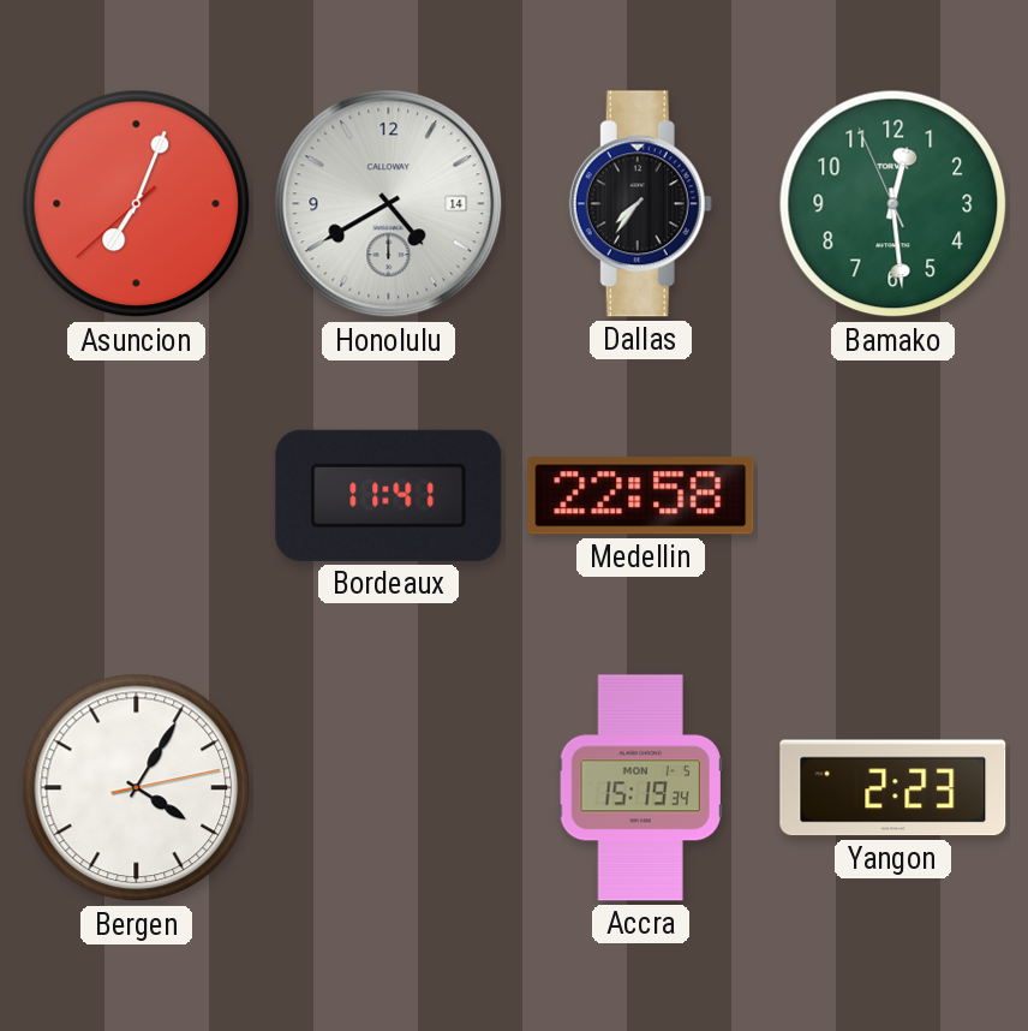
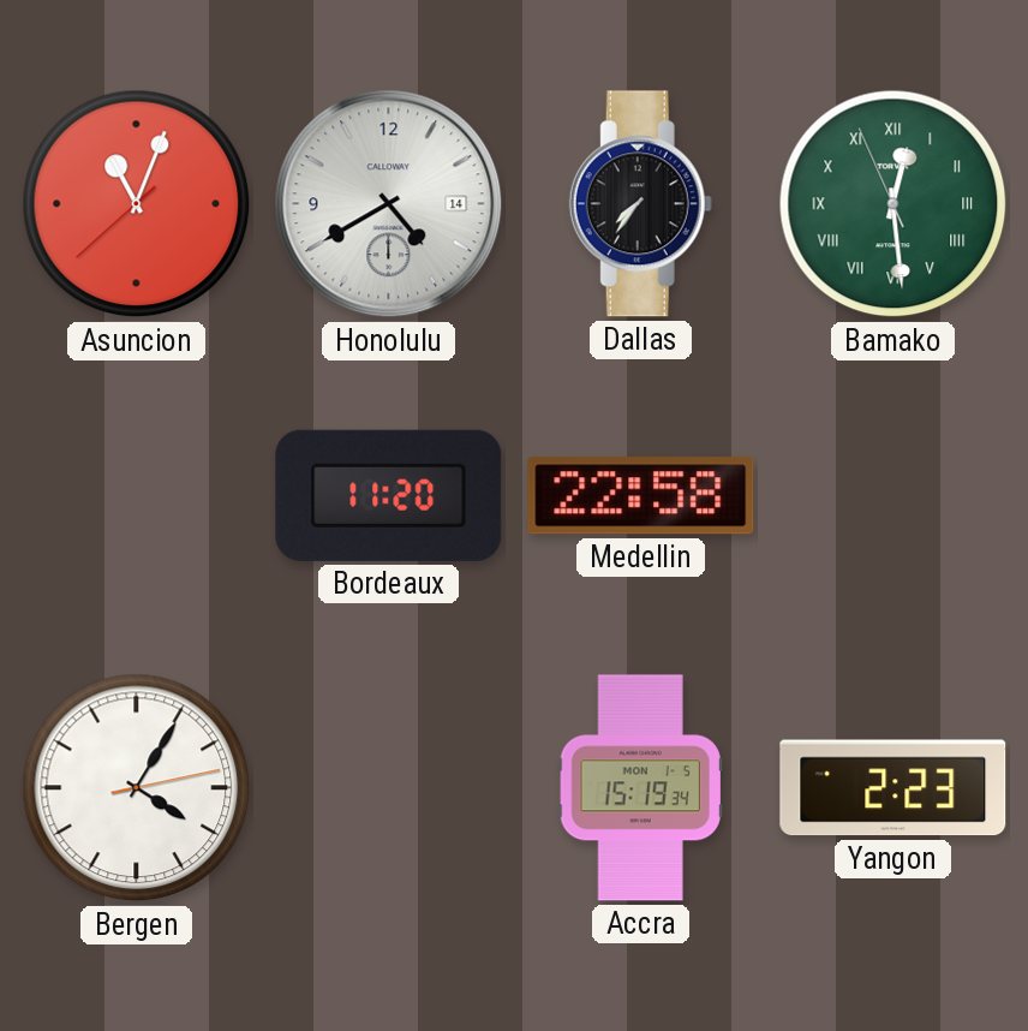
Asuncion: 7:03 -> 11:03 (137, 204)
Bamako numerals: Arabic -> Roman (893, 204)
Bordeaux: 11:41 -> 11:20 (389, 495)
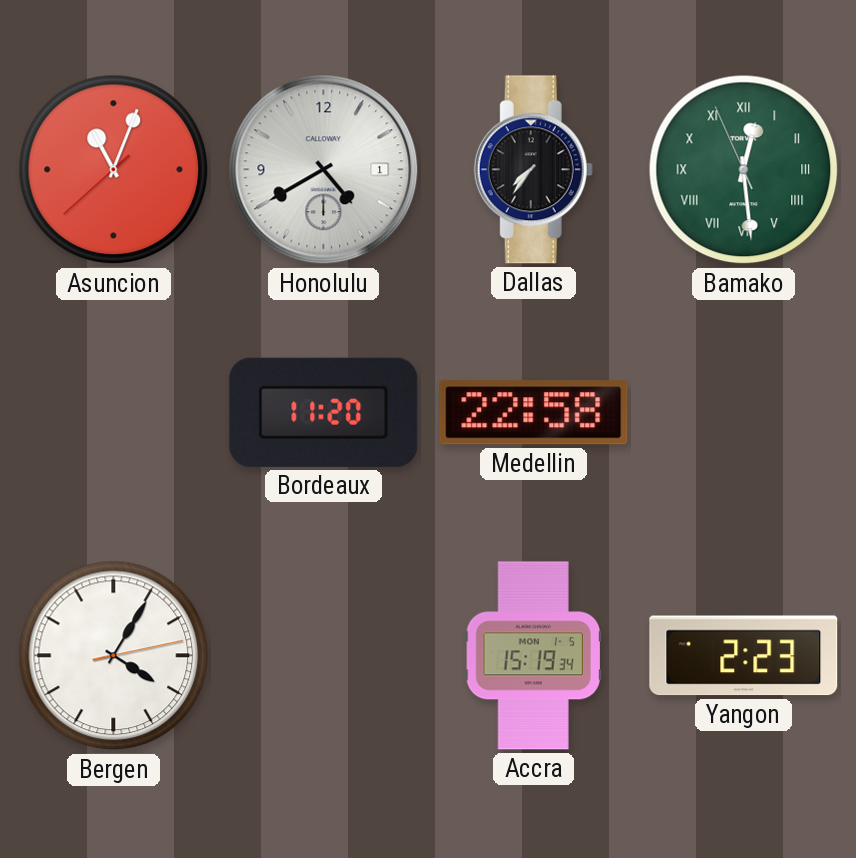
Honolulu date: 14 -> 1 (324, 170)
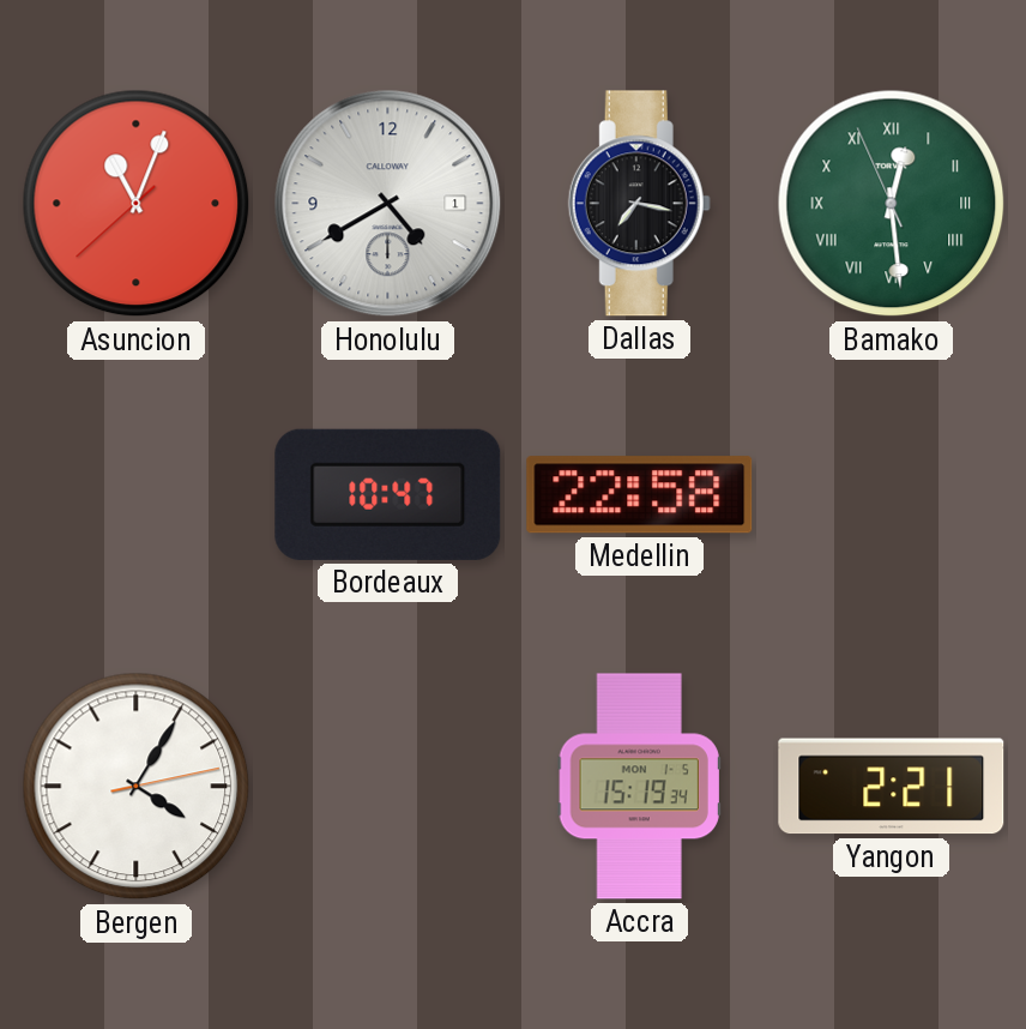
Dallas: 7:36 -> 7:17 (639, 204)
Bordeaux: 11:20 -> 10:47 (388, 494)
Yangon: 2:23 -> 2:21 (892, 787)
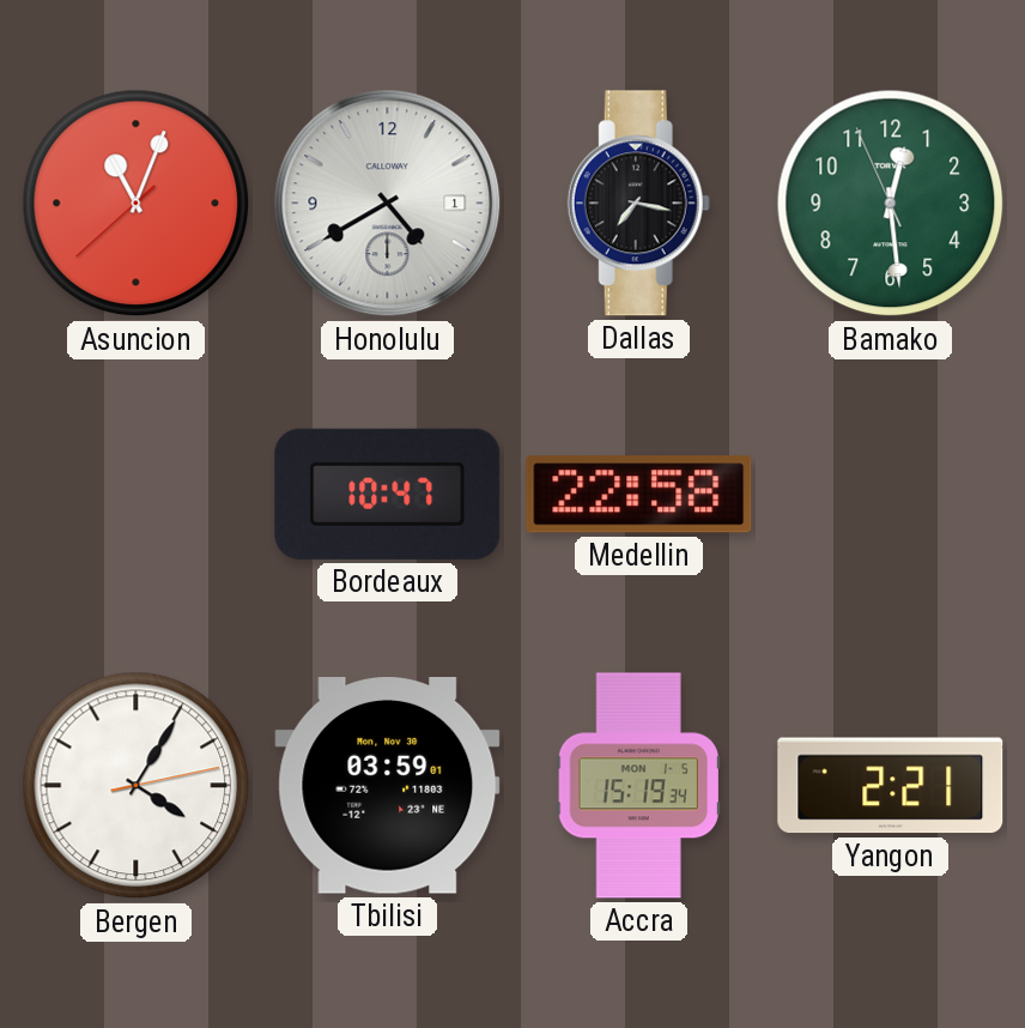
Bamako numerals: Roman -> Arabic (891, 204)
Tbilisi: none -> 03:59 (388, 786)
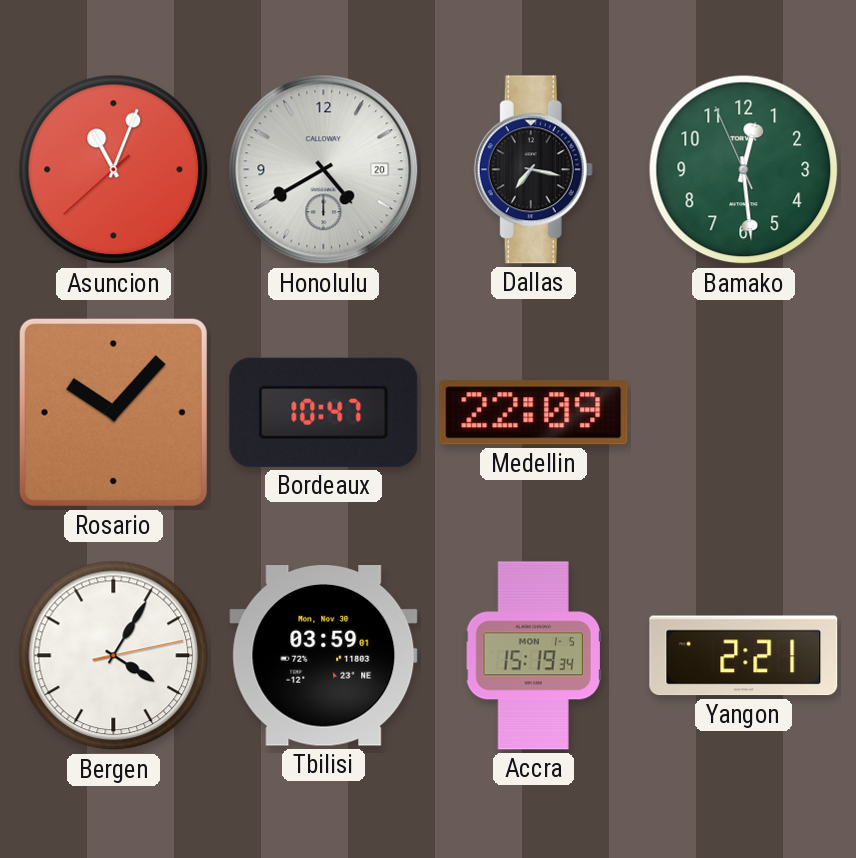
Honolulu date: 1 -> 20 (324, 170)
Rosario: none -> 10:07 (113, 412)
Medellin: 22:58 -> 22:09 (534, 413)
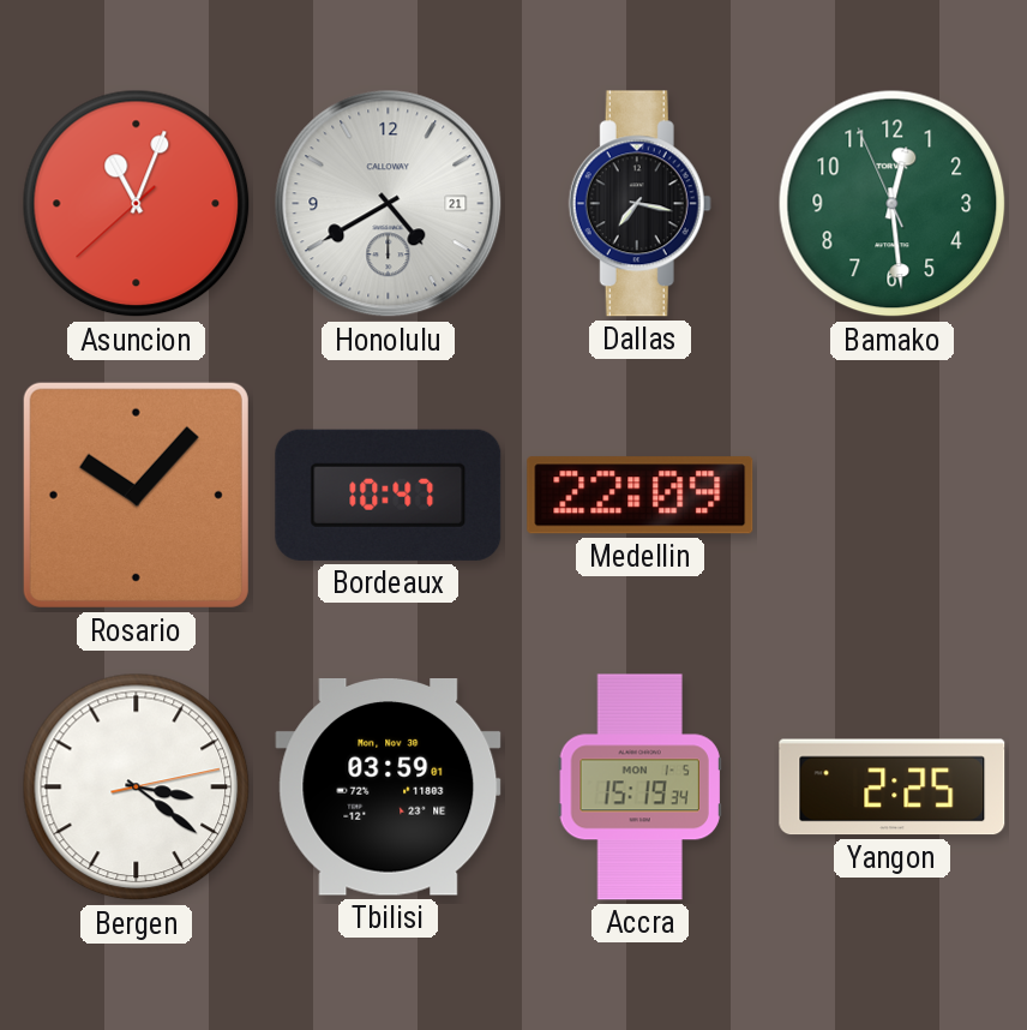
Honolulu date: 20 -> 21 (389, 204)
Bergen: 4:05 -> 3:21 (137, 788)
Yangon: 2:21 -> 2:25 (893, 788)
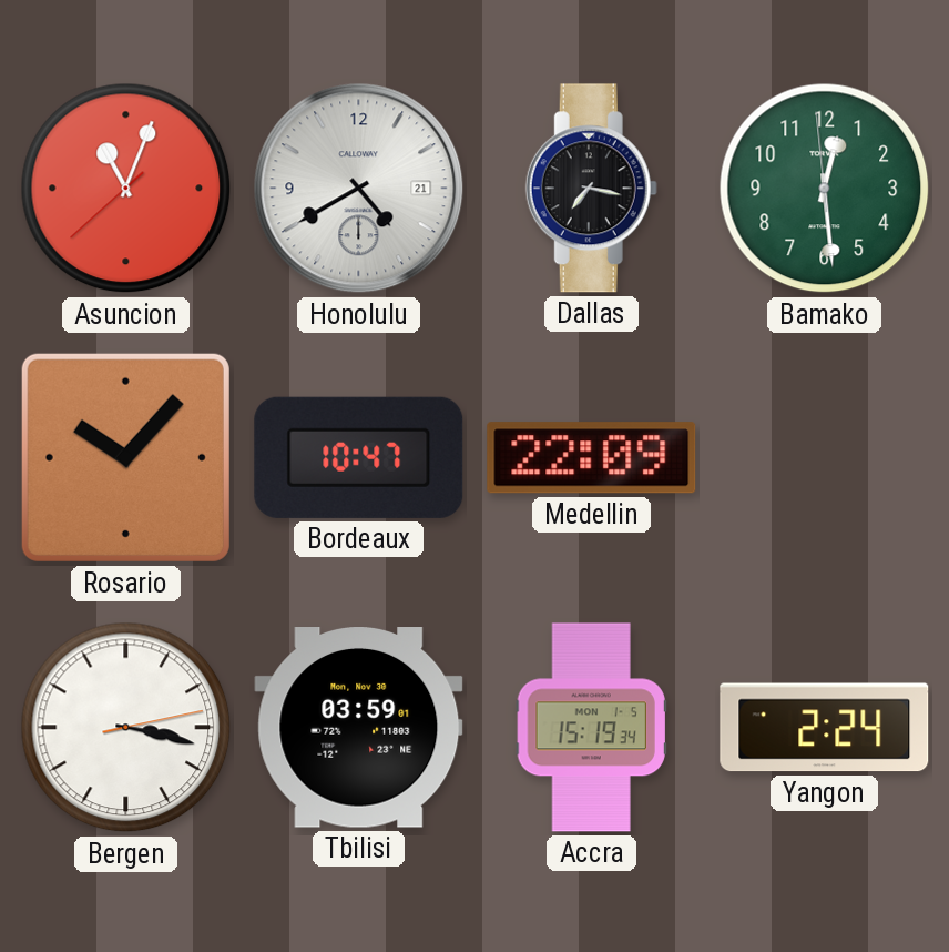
Bamako: 12:28:56 -> 12:28:59 (825, 189)
Bergen: 3:21 -> 3:17 (126, 728)
Yangon: 2:25 -> 2:24 (825, 728)
